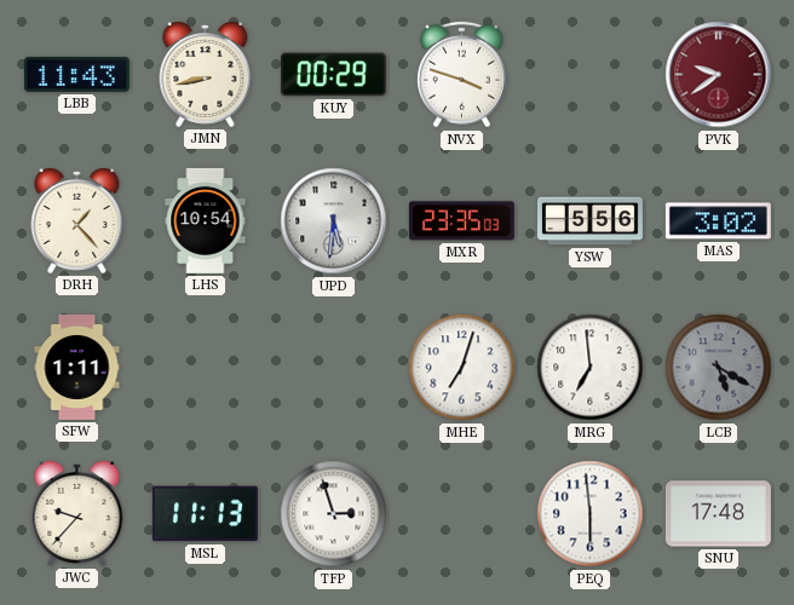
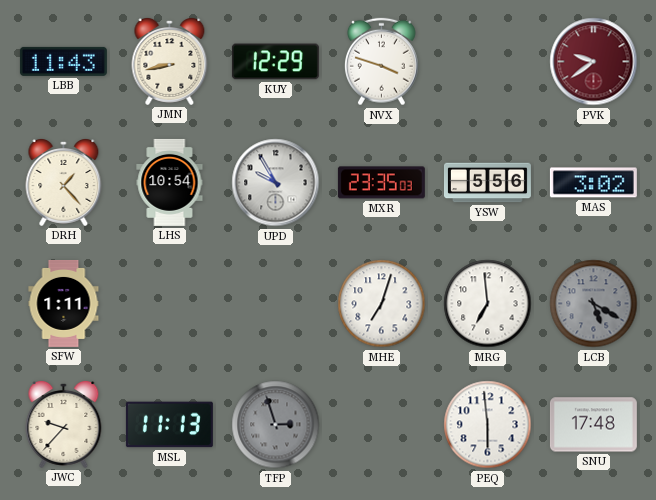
KUY: 00:29 -> 12:29 (275, 62)
UPD: 5:31 -> 9:55 (276, 183)
TFP dial: white -> grey (276, 425)
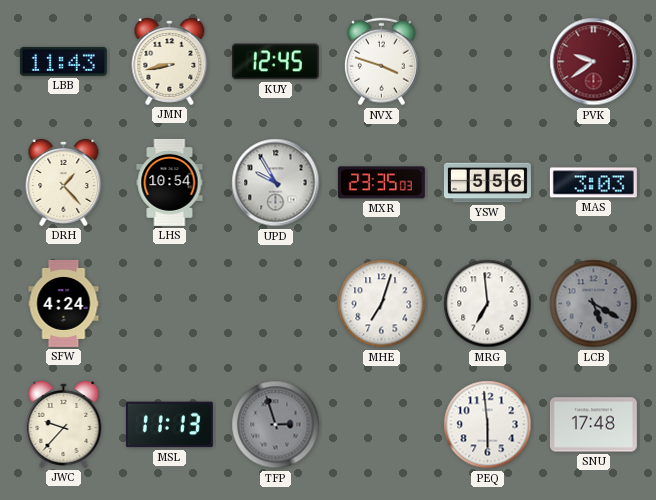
KUY: 12:29 -> 12:45 (275, 62)
MAS: 3:02 -> 3:03 (593, 183)
SFW: 1:11 -> 4:24 (64, 303)
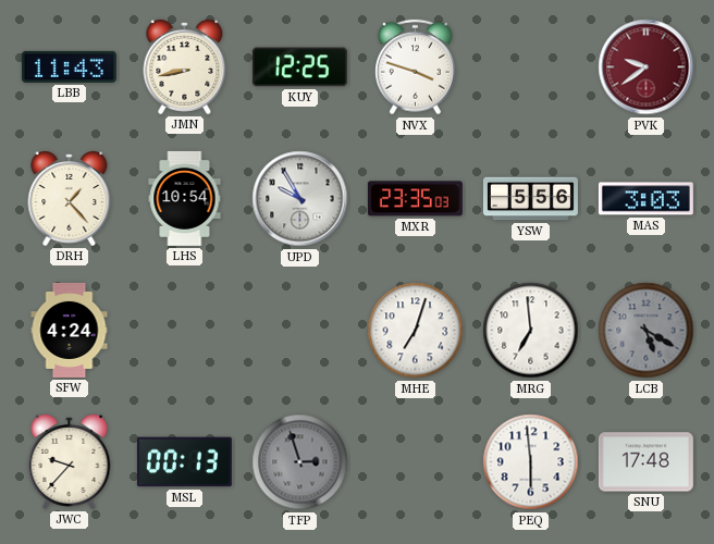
KUY: 12:45 -> 12:25 (299, 67)
MSL: 11:13 -> 00:13 (184, 462)
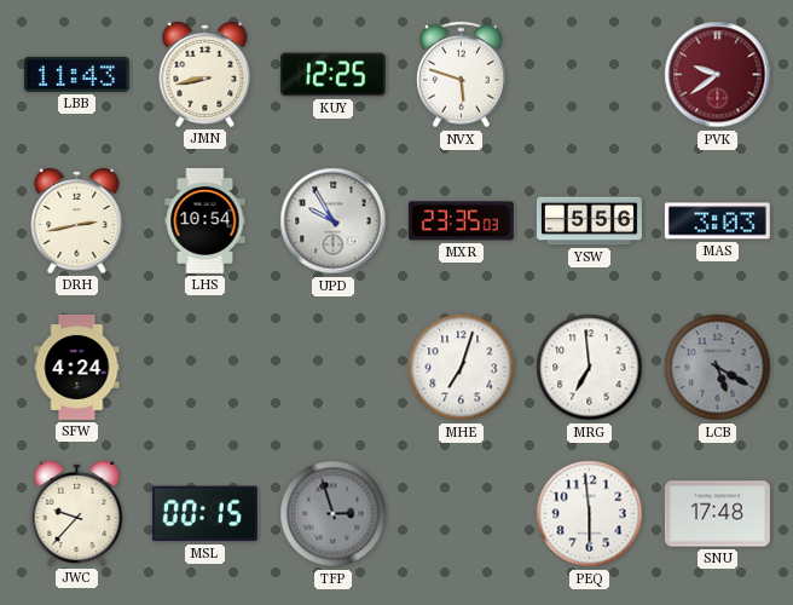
NVX: 3:48 -> 5:48 (462, 75)
DRH: 1:23 -> 2:43 (77, 221)
MSL: 00:13 -> 00:15 (204, 514)
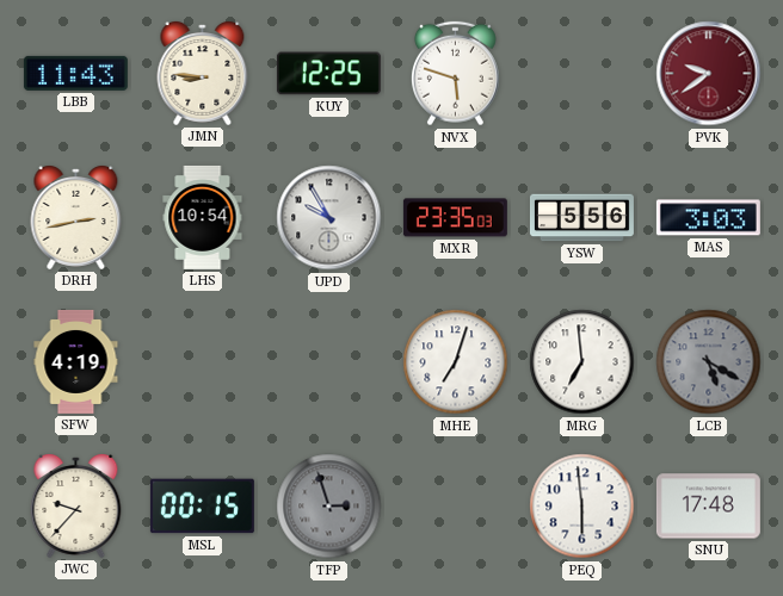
JMN: 8:43 -> 8:46 (203, 74)
SFW: 4:24 -> 4:19 (76, 361)
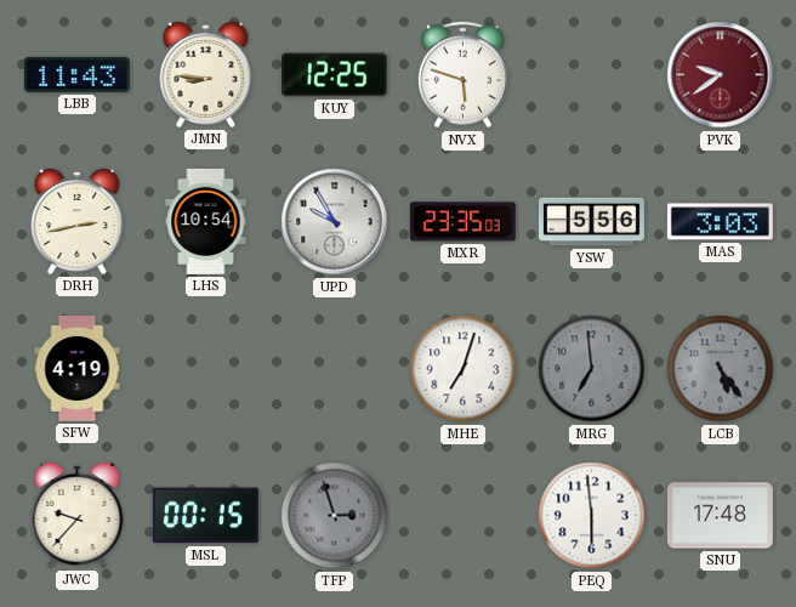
MRG dial: white -> grey (592, 369)
LCB: 5:20 -> 5:24 (721, 369)
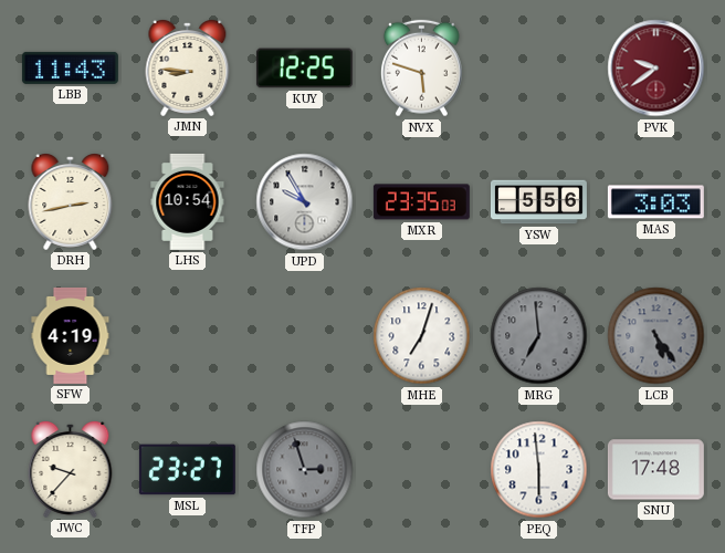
MSL: 00:15 -> 23:27 (187, 470)
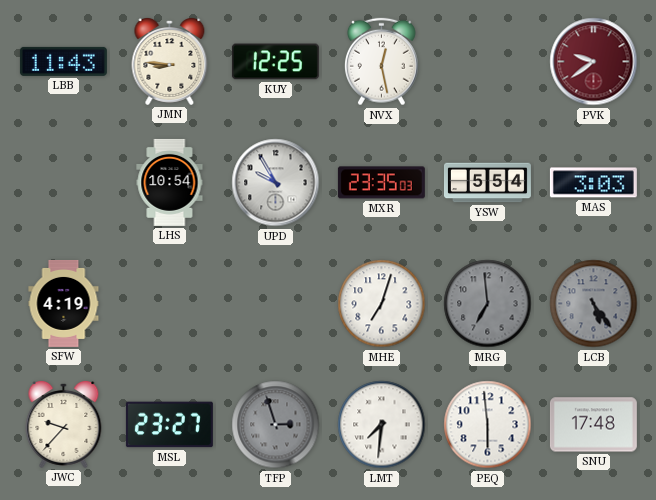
NVX: 5:48 -> 12:28 (382, 62)
DRH: 2:43 -> none (71, 202)
YSW: 5:56 -> 5:54 (487, 183)
LMT: none -> 7:31 (382, 425)
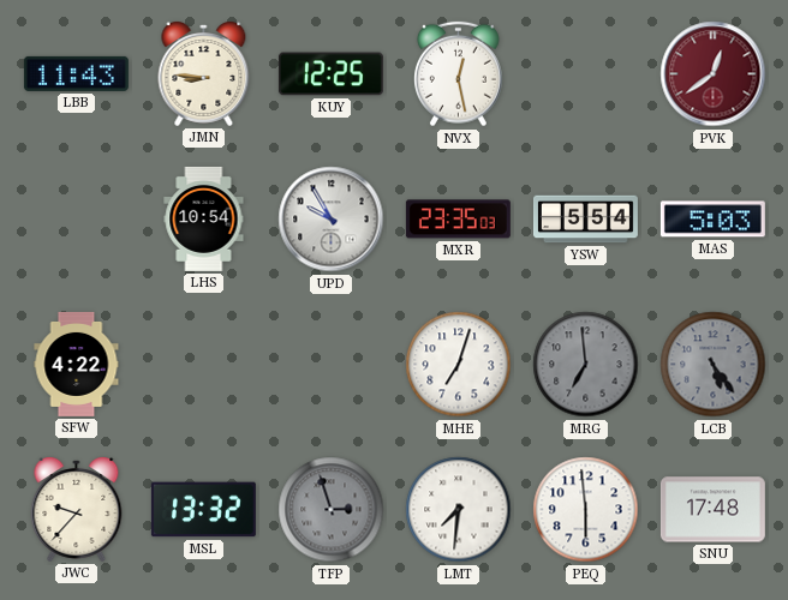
PVK: 9:39 -> 12:39 (714, 74)
MAS: 3:03 -> 5:03 (712, 220)
SFW: 4:19 -> 4:22 (77, 364)
MSL: 23:27 -> 13:32 (203, 510)
